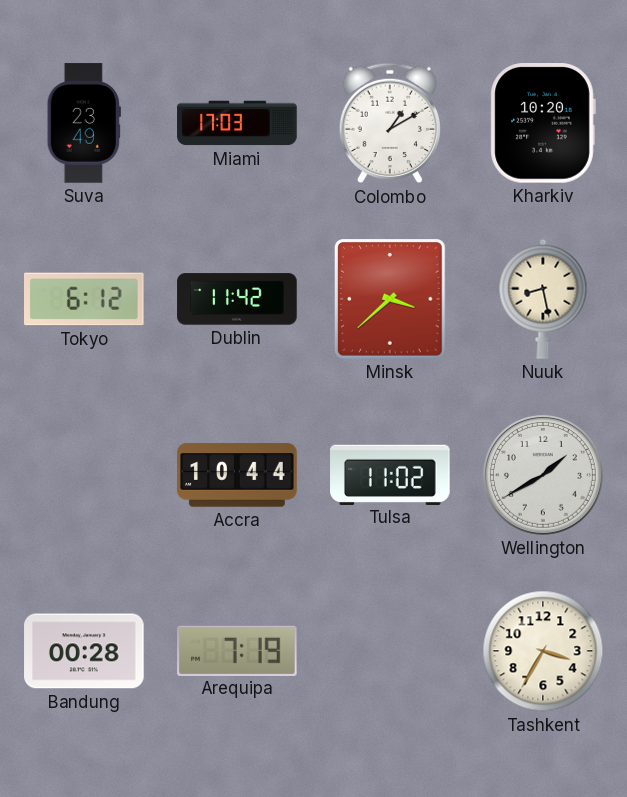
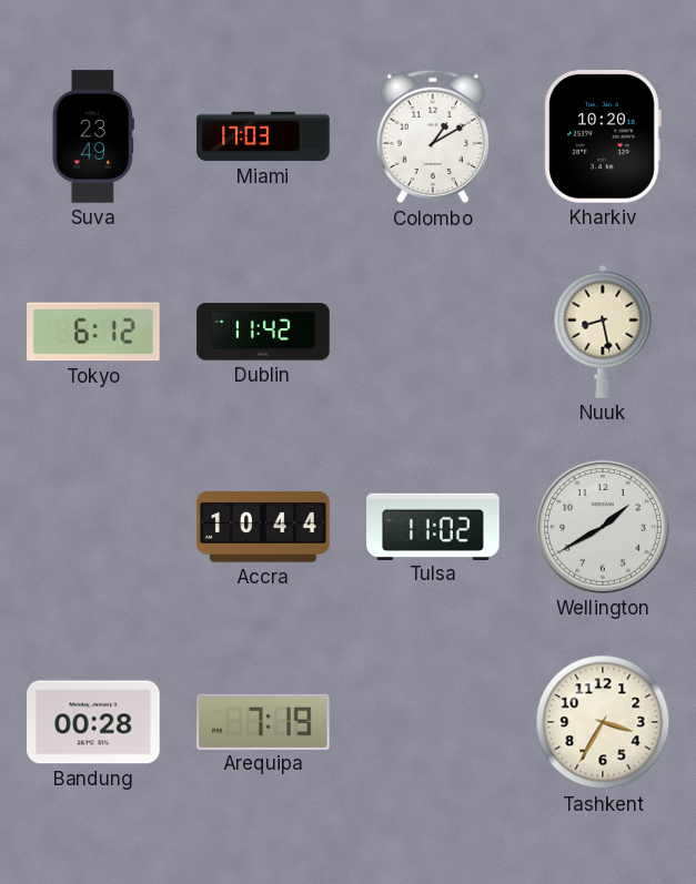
Minsk: 3:38 -> none (390, 300)
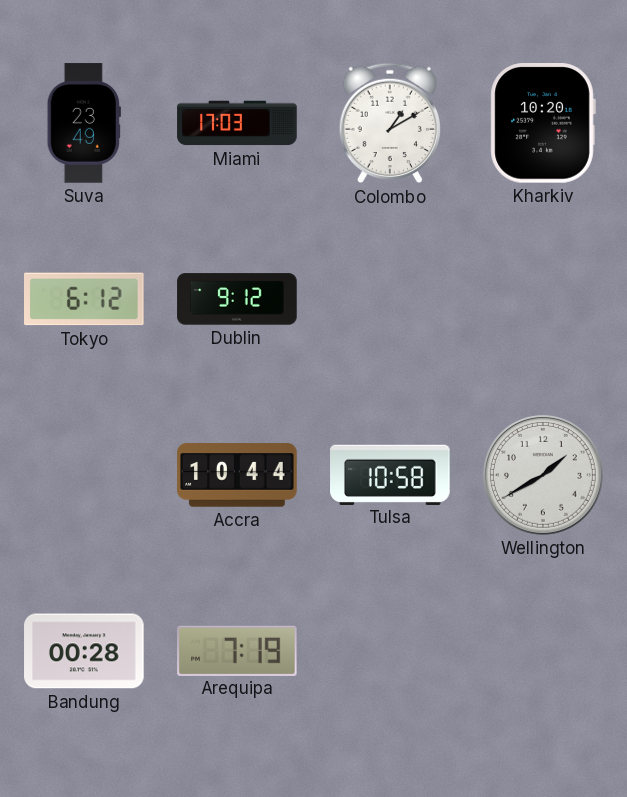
Dublin: 11:42 -> 9:12 (237, 299)
Nuuk: 8:28 -> none (603, 332)
Tulsa: 11:02 -> 10:58 (390, 474)
Tashkent: 3:35 -> none (603, 722)
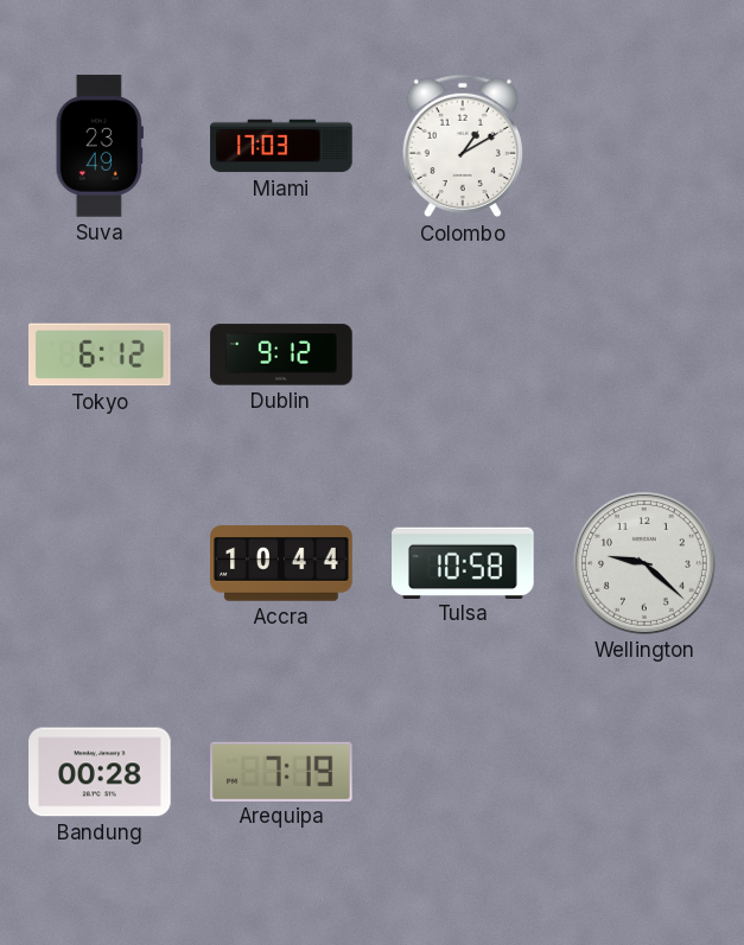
Kharkiv: 10:20 -> none (543, 124)
Wellington: 1:40 -> 9:22 (644, 563)
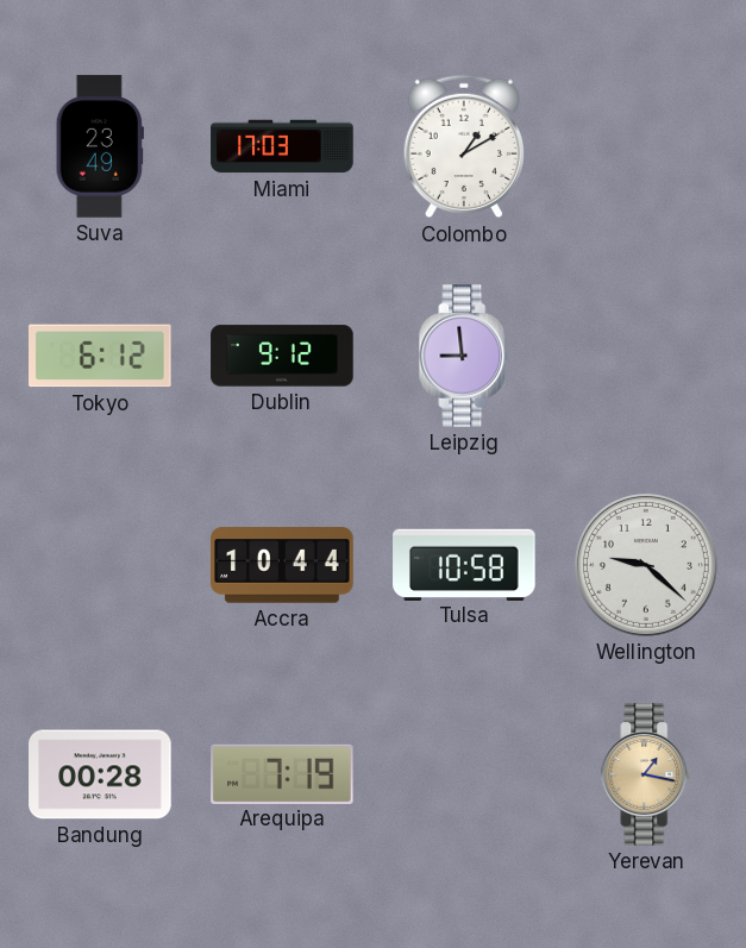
Leipzig: none -> 8:59 (464, 356)
Yerevan: none -> 1:17 (646, 774)
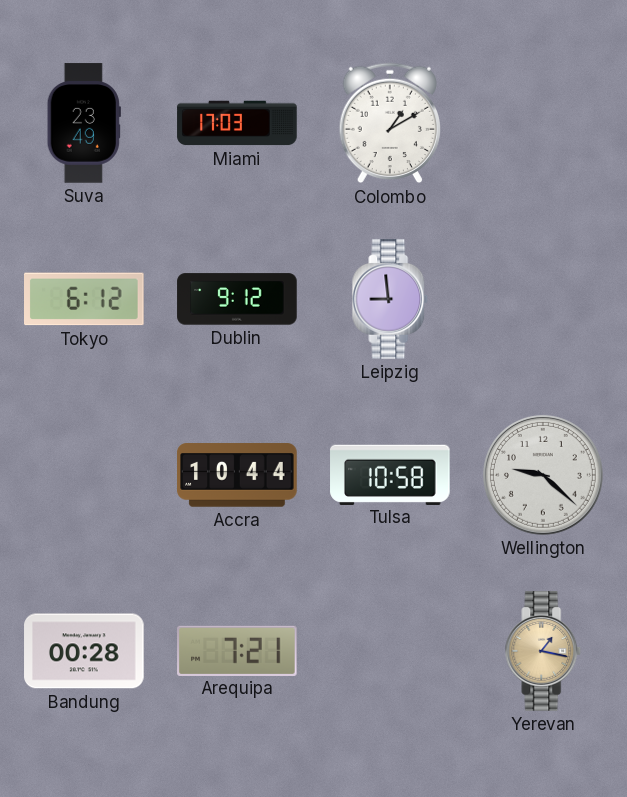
Arequipa: 7:19 -> 7:21 (237, 650)
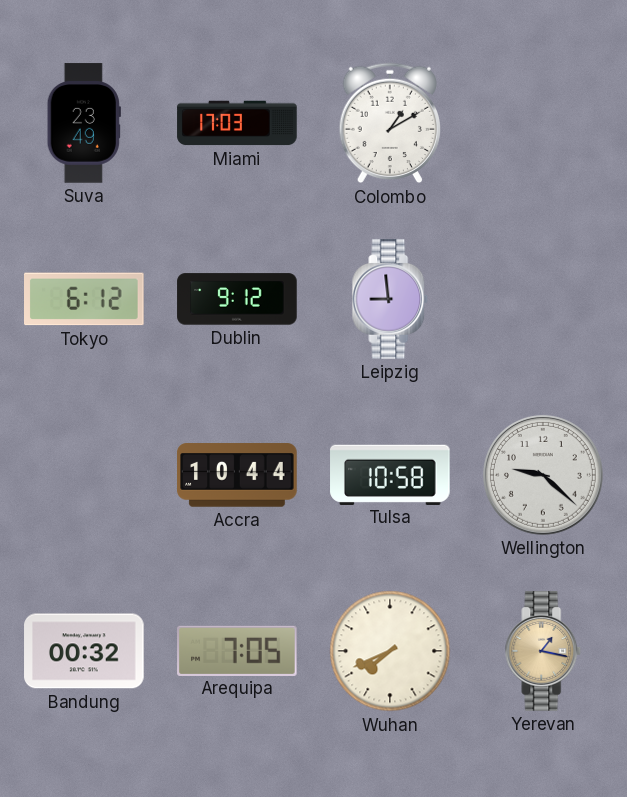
Bandung: 00:28 -> 00:32 (84, 651)
Arequipa: 7:21 -> 7:05 (237, 650)
Wuhan: none -> 7:41 (390, 651)
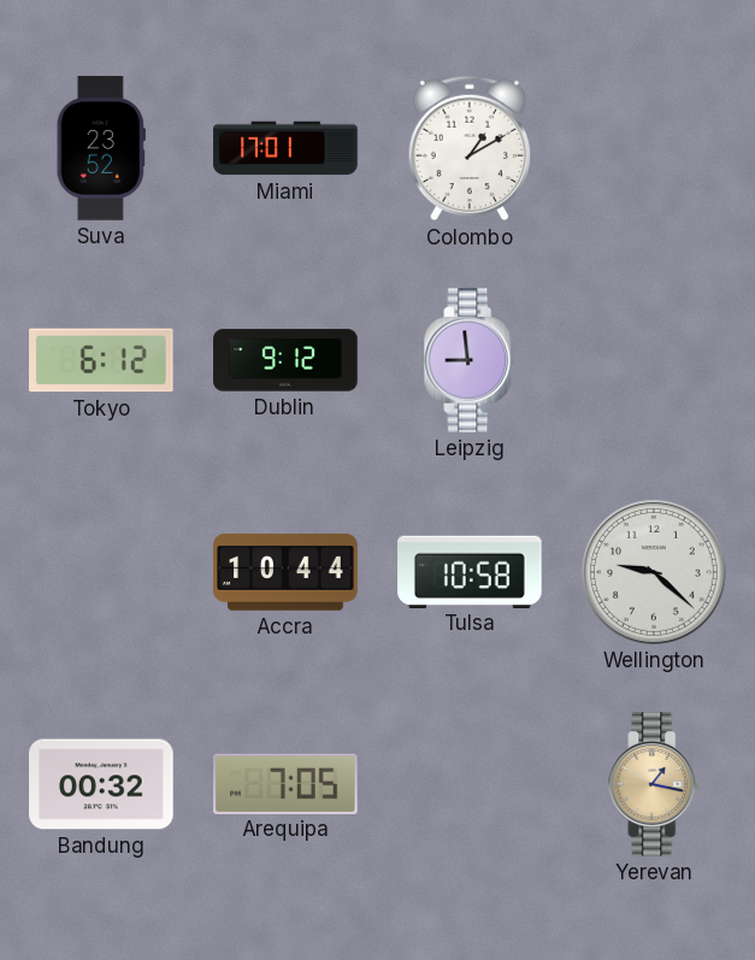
Suva: 23:49 -> 23:52 (101, 148)
Miami: 17:03 -> 17:01 (285, 148)
Wuhan: 7:41 -> none (390, 651)
